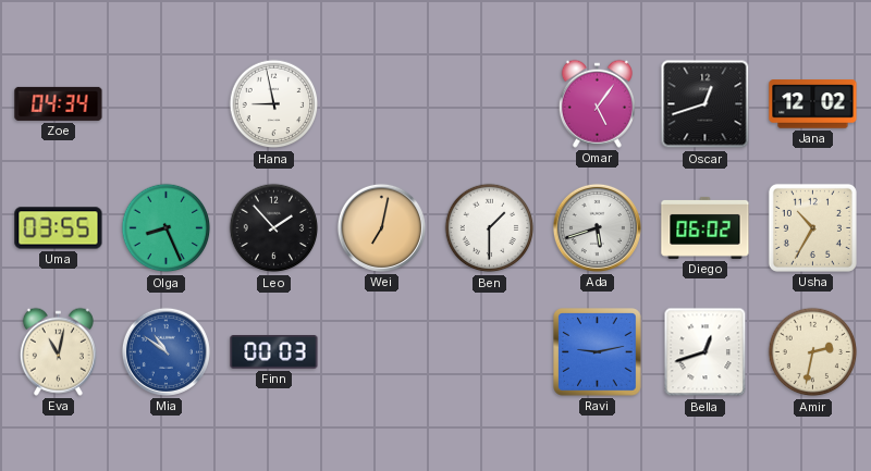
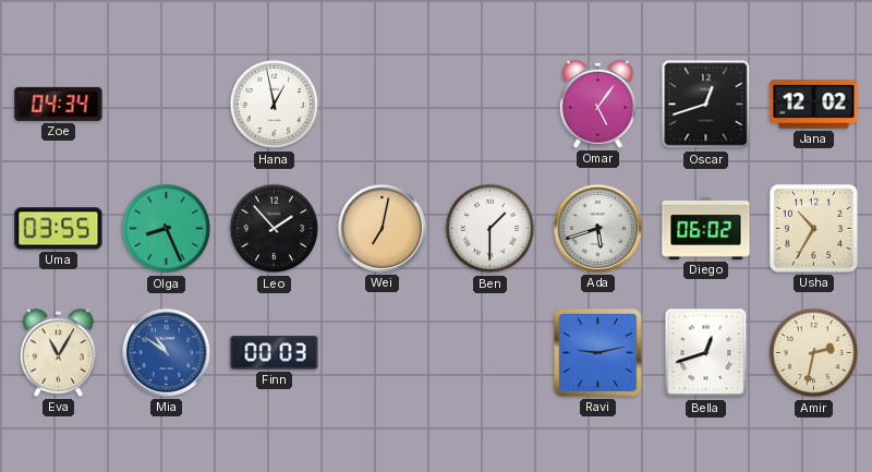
Hana: 8:58 -> 12:58 (275, 105)
Eva: 11:02 -> 11:05 (58, 352)
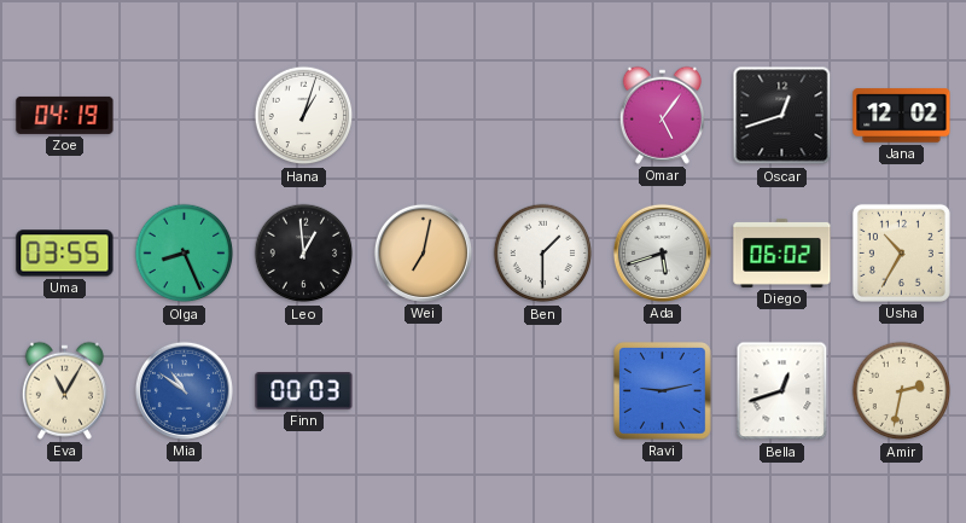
Zoe: 04:34 -> 04:19 (65, 115)
Hana: 12:58 -> 1:03 (304, 116)
Leo: 1:53 -> 12:59 (304, 254)
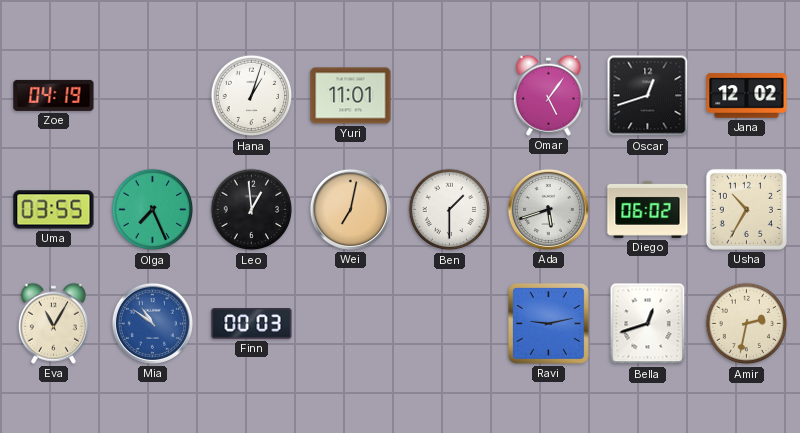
Yuri: none -> 11:01 (351, 96)
Olga: 8:26 -> 7:26 (153, 210)
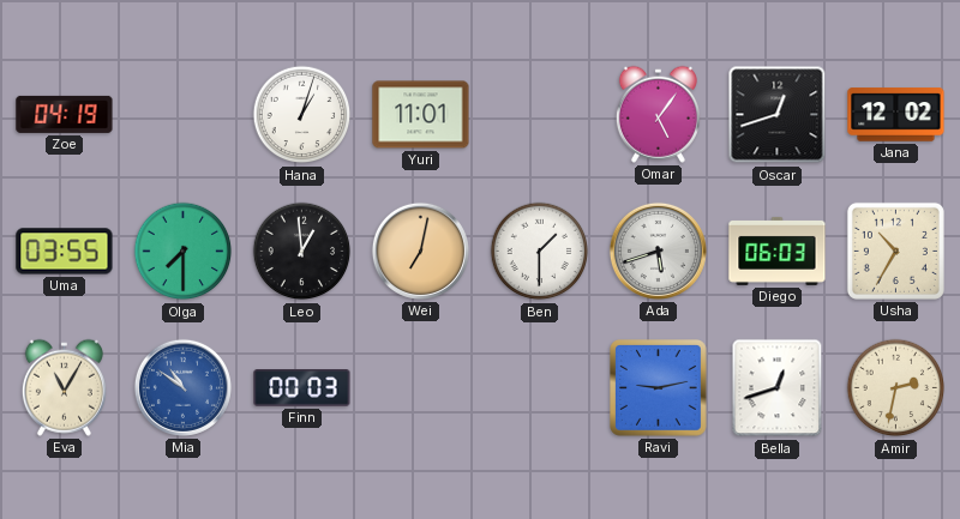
Olga: 7:26 -> 7:30 (184, 252)
Diego: 06:02 -> 06:03 (778, 251)
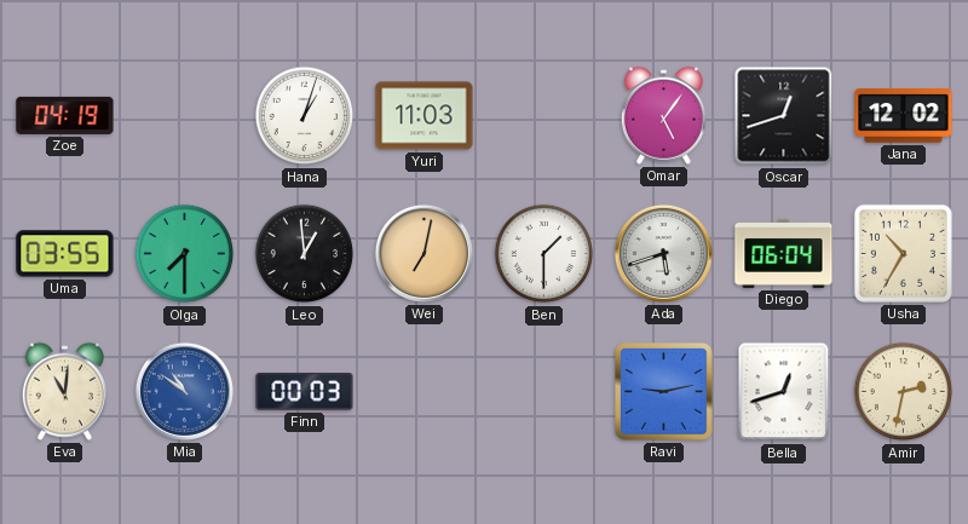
Yuri: 11:01 -> 11:03 (425, 116)
Diego: 06:03 -> 06:04 (784, 253)
Eva: 11:05 -> 11:01 (64, 391)
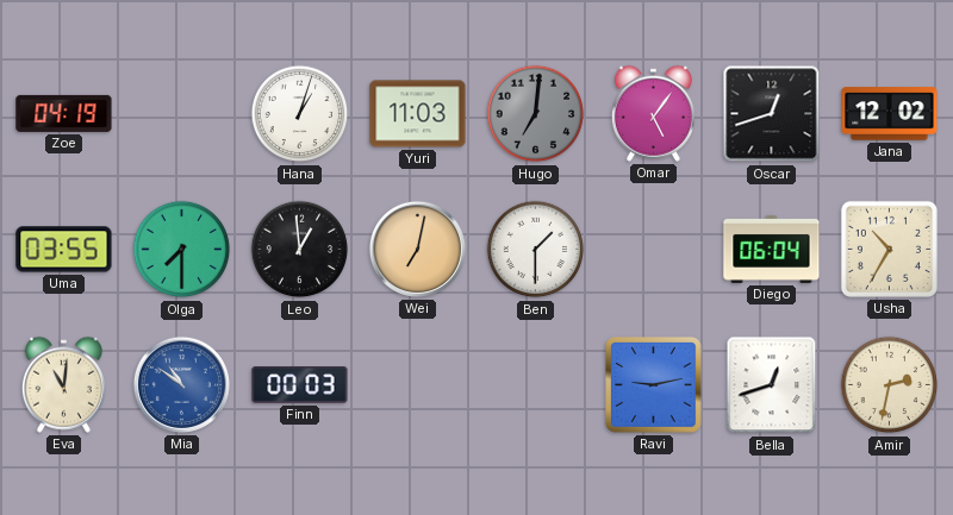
Hugo: none -> 7:01 (536, 114)
Ada: 5:42 -> none (663, 253)
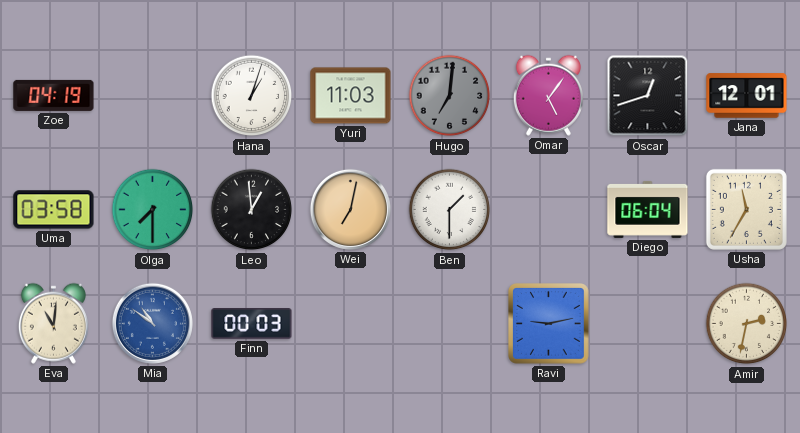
Jana: 12:02 -> 12:01 (747, 96)
Uma: 03:55 -> 03:58 (54, 210)
Usha: 10:35 -> 11:35 (746, 209)
Bella: 12:42 -> none (772, 385)
